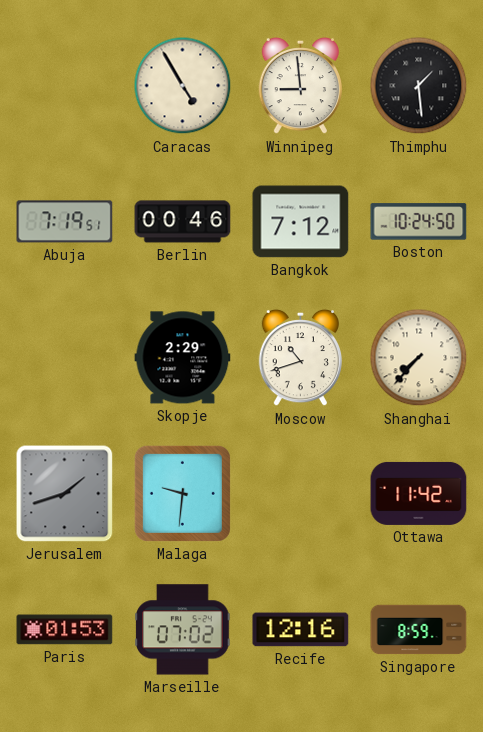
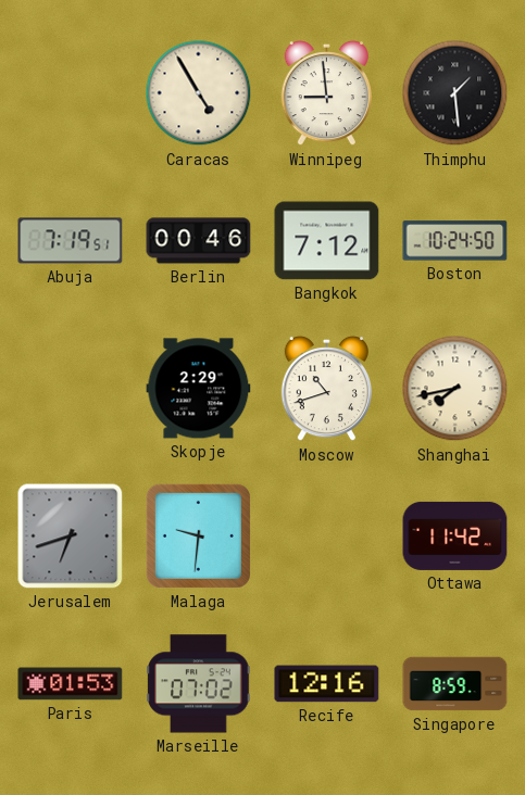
Shanghai: 7:37 -> 7:43 (455, 389)
Jerusalem: 1:42 -> 6:42 (71, 537)
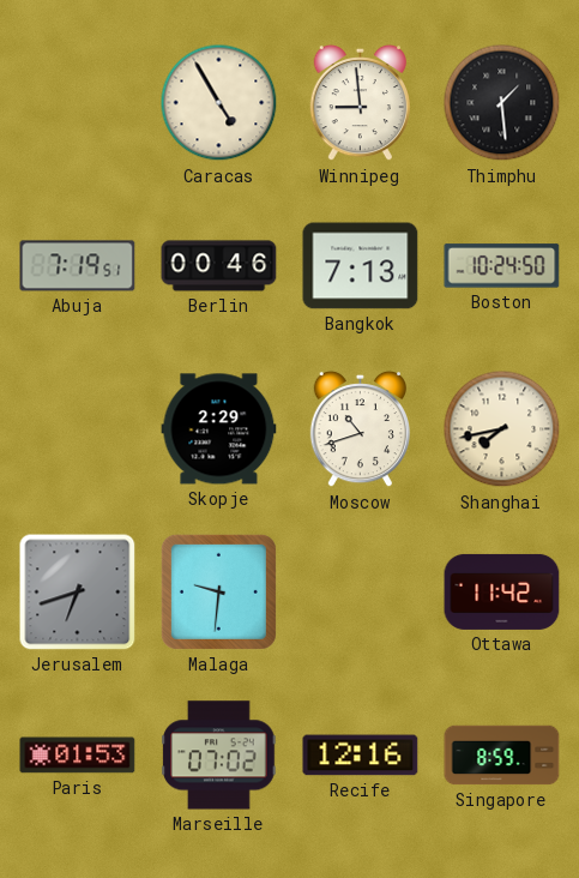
Bangkok: 7:12 -> 7:13 (361, 266)
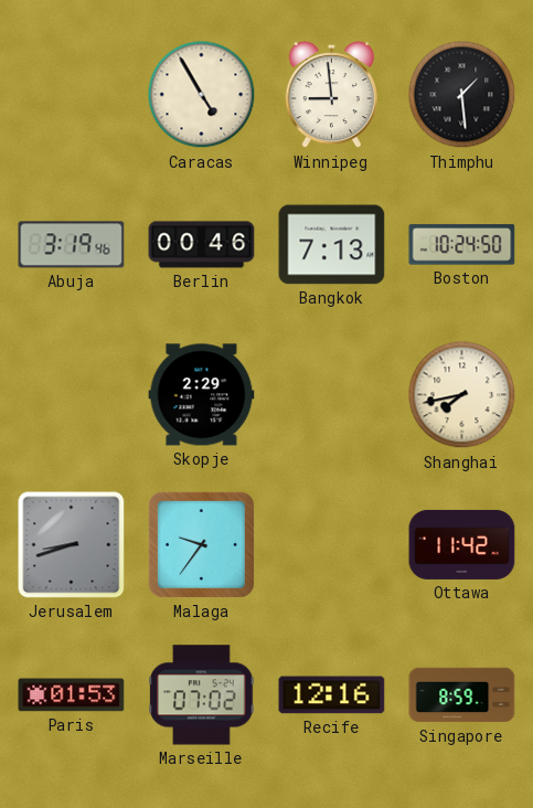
Abuja: 7:19 -> 3:19 (72, 245)
Moscow: 10:42 -> none (360, 429)
Jerusalem: 6:42 -> 8:42 (72, 545)
Malaga: 9:31 -> 9:36 (201, 544)
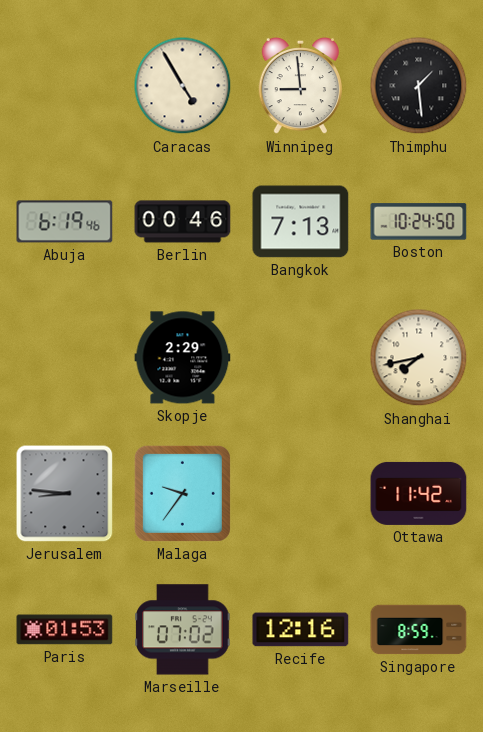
Abuja: 3:19 -> 6:19 (65, 222)
Jerusalem: 8:42 -> 8:46 (65, 494)
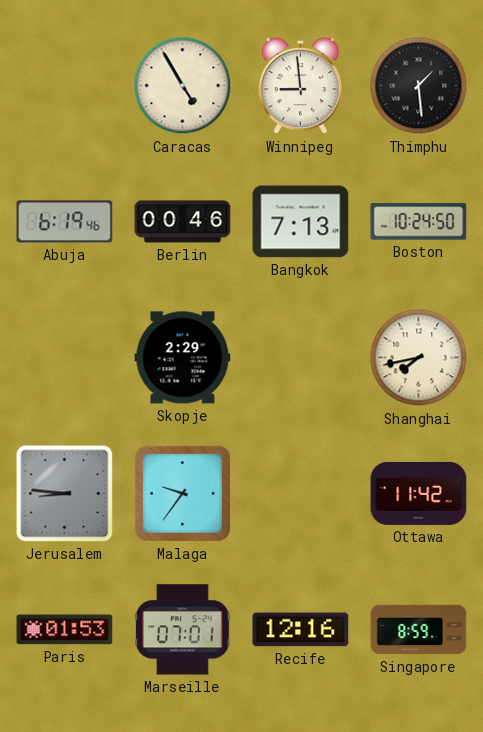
Marseille: 07:02 -> 07:01 (183, 630)
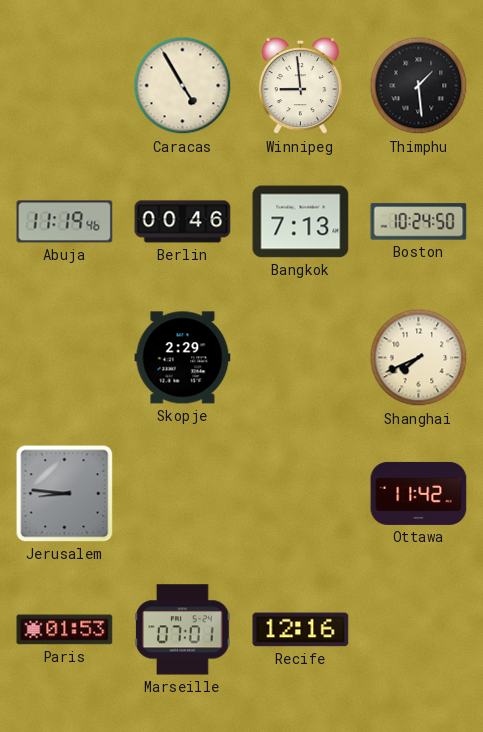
Abuja: 6:19 -> 11:19 (65, 222)
Shanghai: 7:43 -> 7:41 (419, 358)
Malaga: 9:36 -> none (182, 493)
Singapore: 8:59 -> none (419, 630)
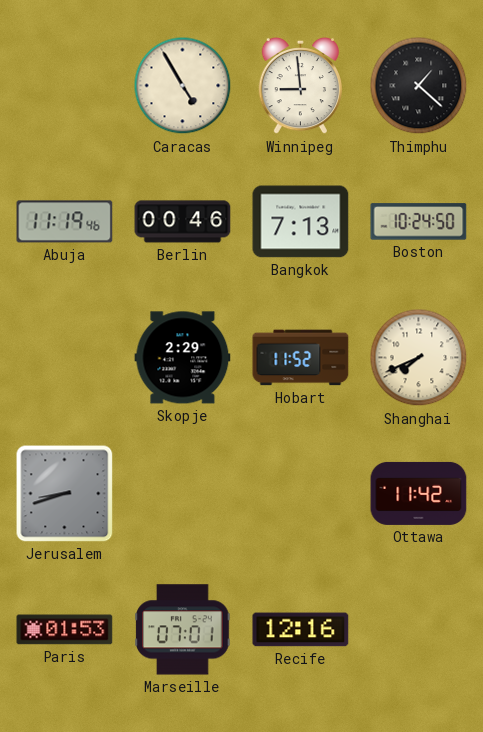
Thimphu: 1:29 -> 1:22 (419, 86)
Hobart: none -> 11:52 (301, 358)
Jerusalem: 8:46 -> 8:42 (65, 494)
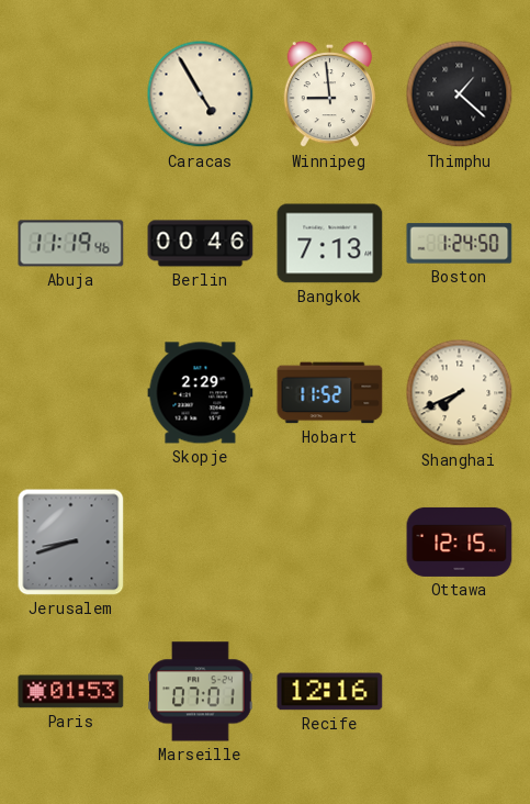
Boston: 10:24 -> 1:24 (460, 244)
Ottawa: 11:42 -> 12:15 (460, 541)
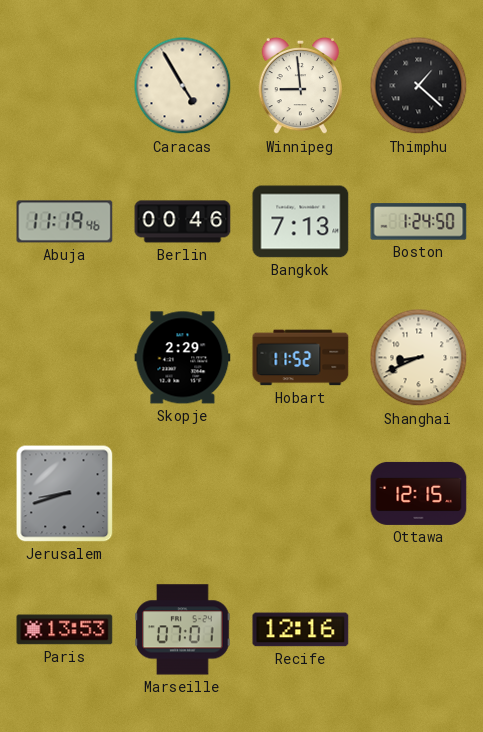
Shanghai: 7:41 -> 8:41 (419, 358)
Paris: 01:53 -> 13:53 (65, 630)
